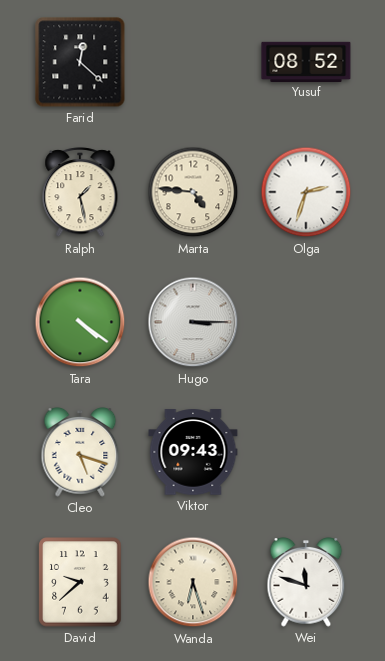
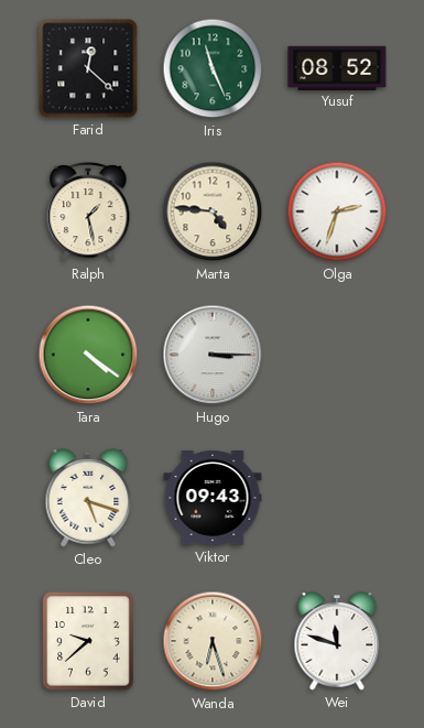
Iris: none -> 11:26 (213, 68)
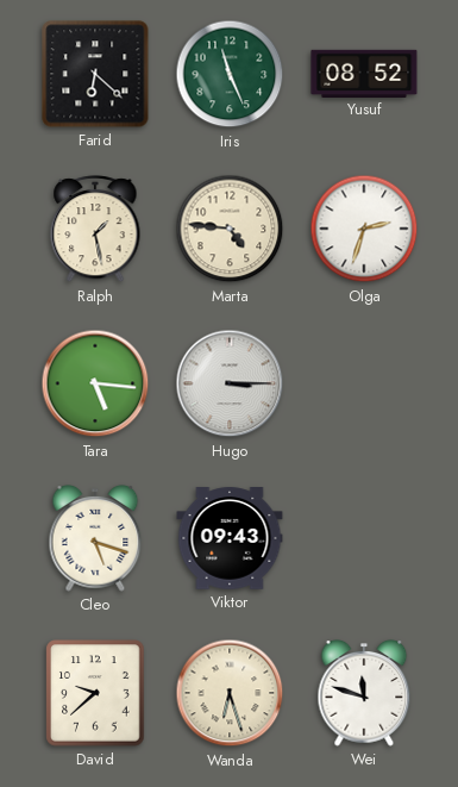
Farid: 12:22 -> 6:22 (95, 74)
Tara: 4:21 -> 5:16 (95, 383)
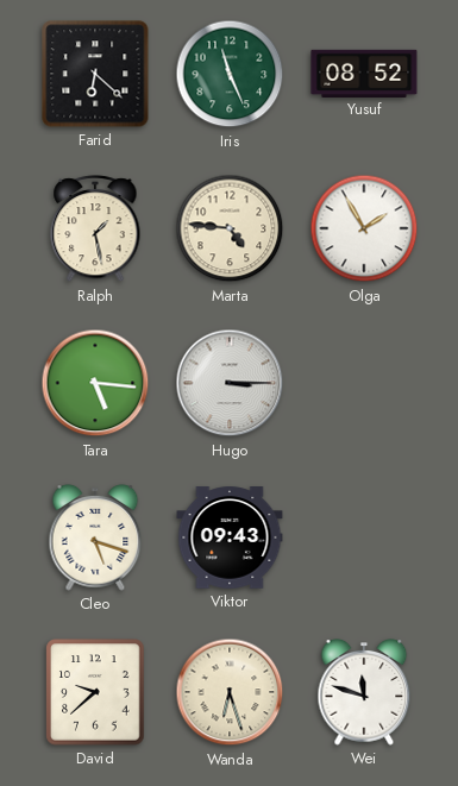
Olga: 2:33 -> 1:55 (364, 228)
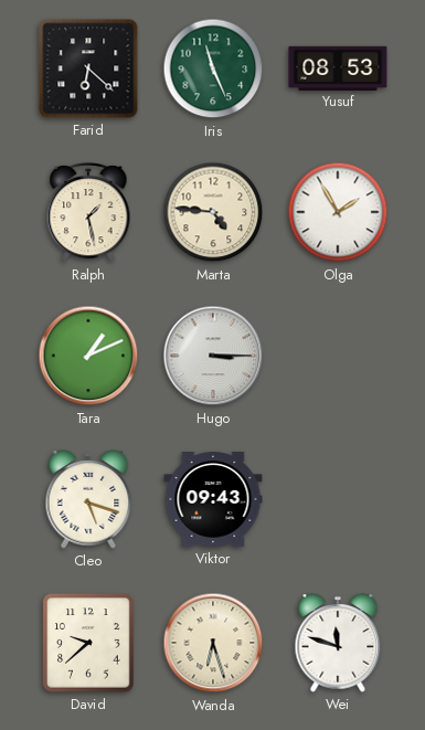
Yusuf: 08:52 -> 08:53 (338, 67)
Tara: 5:16 -> 1:11 (88, 356)
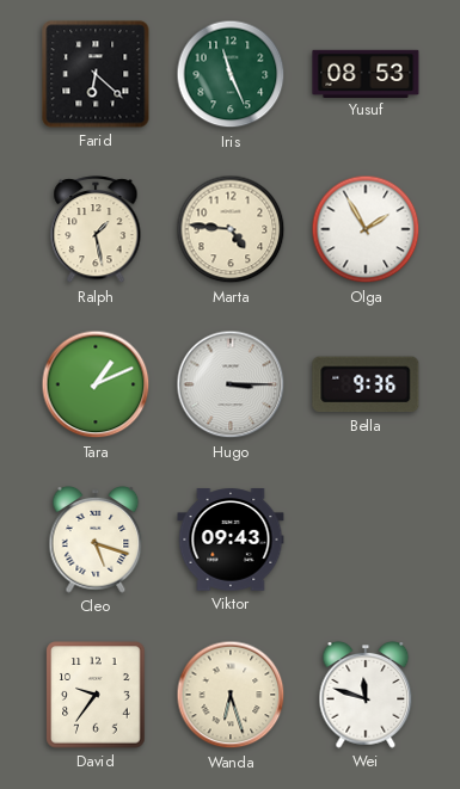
Bella: none -> 9:36 (366, 384)
David: 9:38 -> 9:36 (96, 695)
